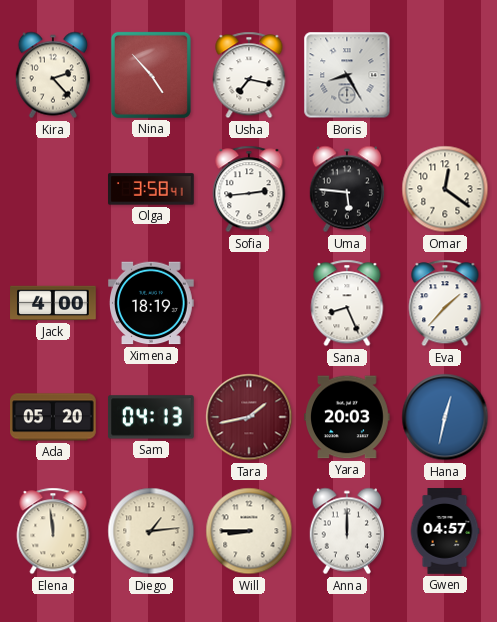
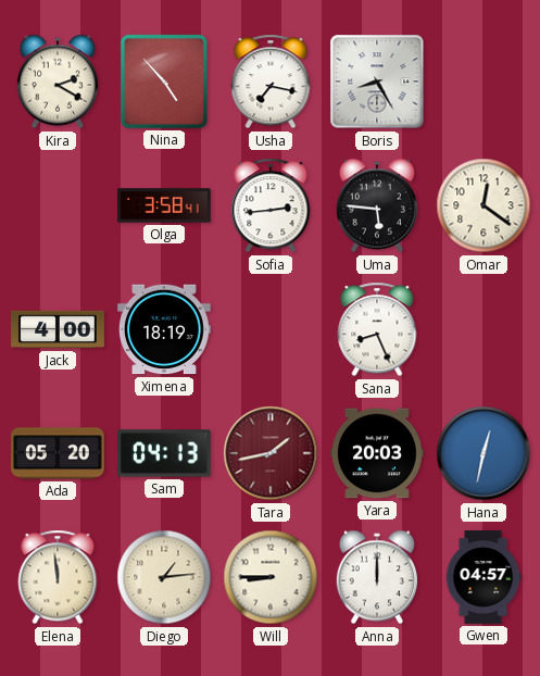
Kira: 2:23 -> 2:20 (56, 82)
Eva: 1:37 -> none (445, 303)
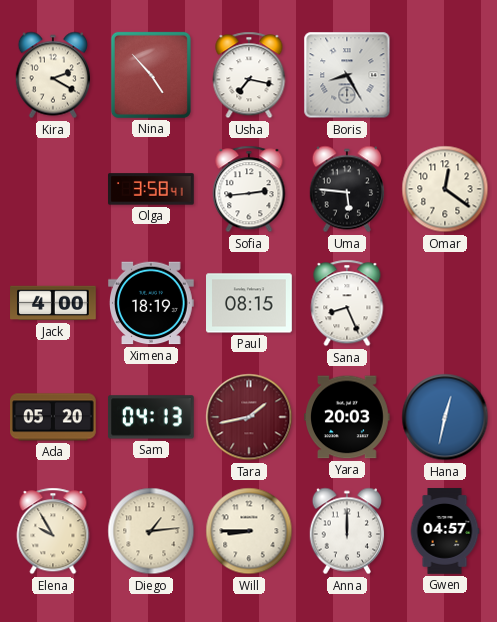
Paul: none -> 08:15 (249, 303)
Elena: 11:59 -> 9:55 (53, 531)
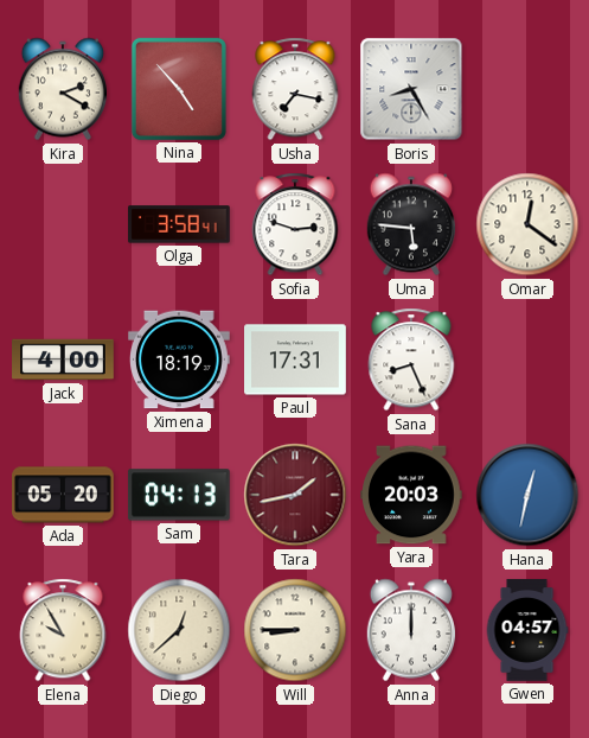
Sofia: 2:44 -> 2:48 (295, 224)
Paul: 08:15 -> 17:31 (295, 360)
Diego: 1:14 -> 12:38 (179, 630)
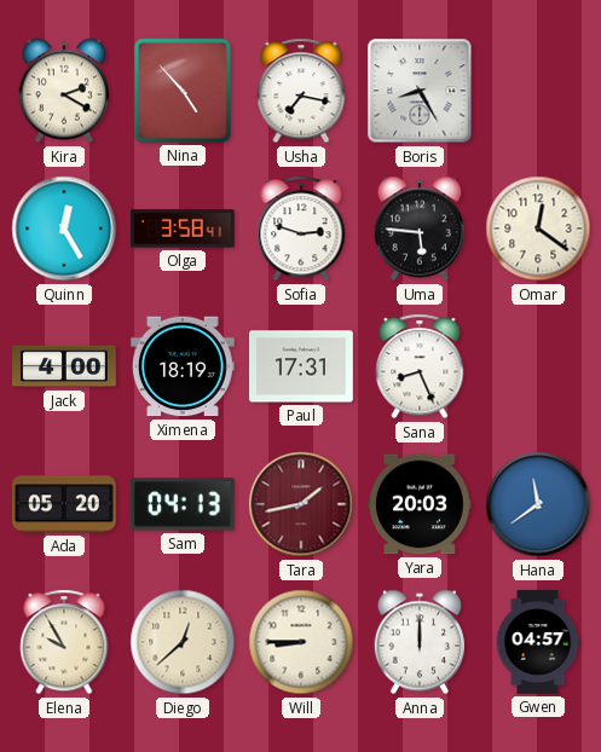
Quinn: none -> 12:25 (64, 229)
Hana: 12:32 -> 11:39 (538, 504)
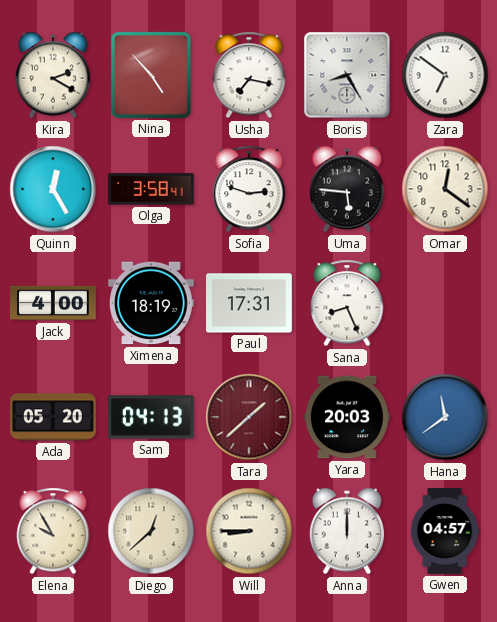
Zara: none -> 6:51 (445, 75)
Tara: 1:43 -> 1:38 (249, 417)
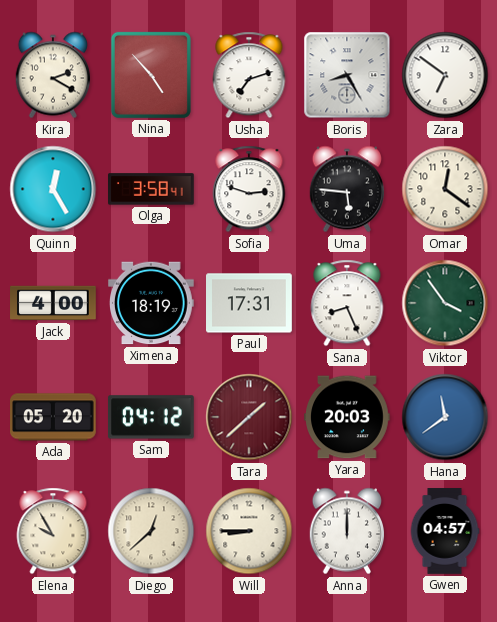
Usha: 7:17 -> 7:12 (249, 75)
Viktor: none -> 3:54 (445, 303)
Sam: 04:13 -> 04:12 (151, 417)
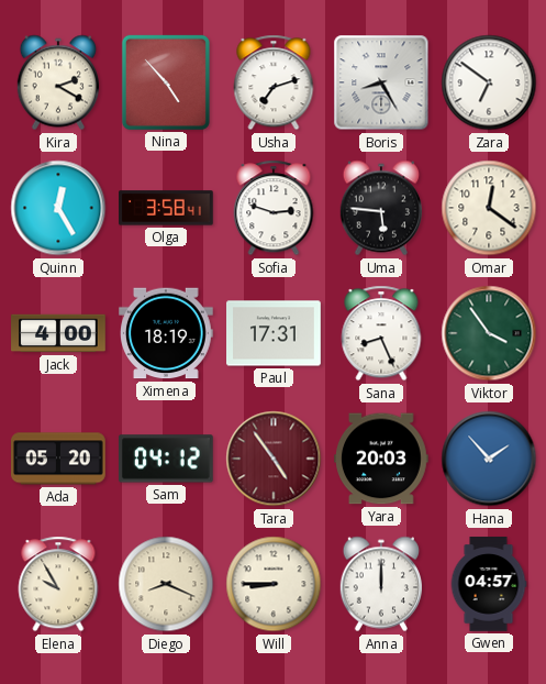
Tara: 1:38 -> 4:54 (274, 459)
Hana: 11:39 -> 1:53 (489, 459)
Diego: 12:38 -> 8:19 (166, 584)
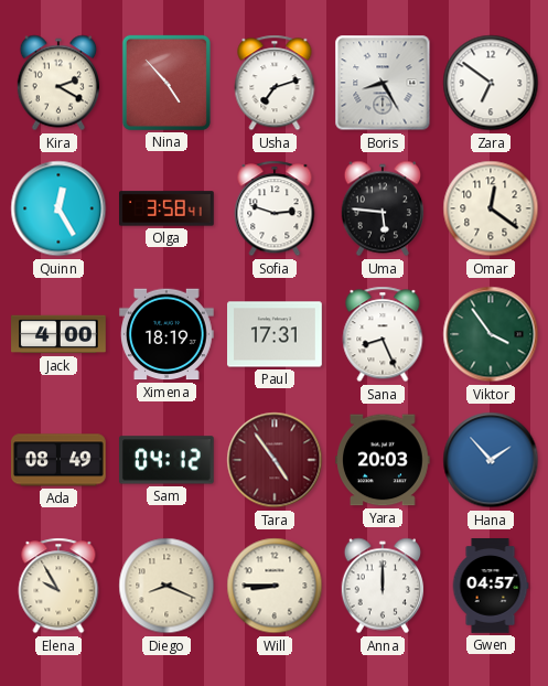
Ada: 05:20 -> 08:49 (60, 460)
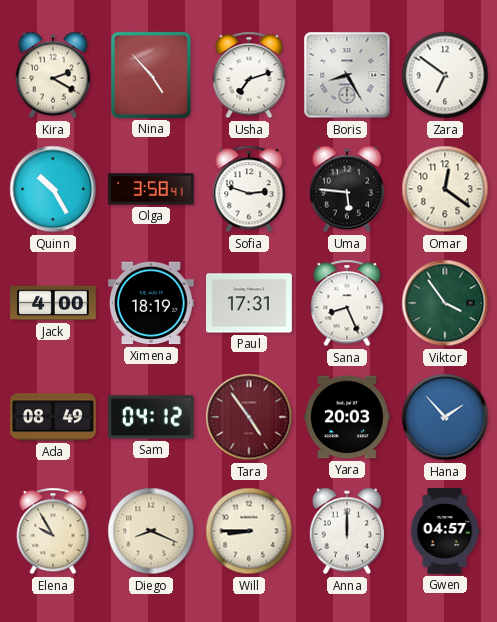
Quinn: 12:25 -> 10:25 (53, 189)
